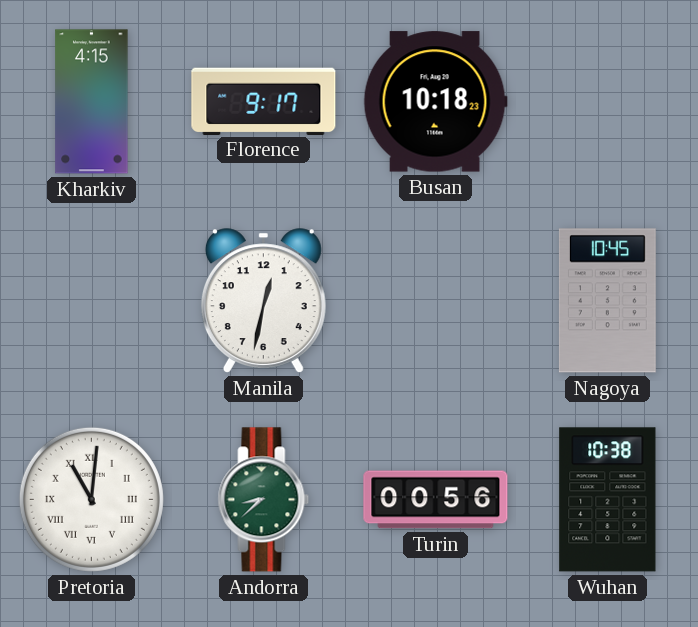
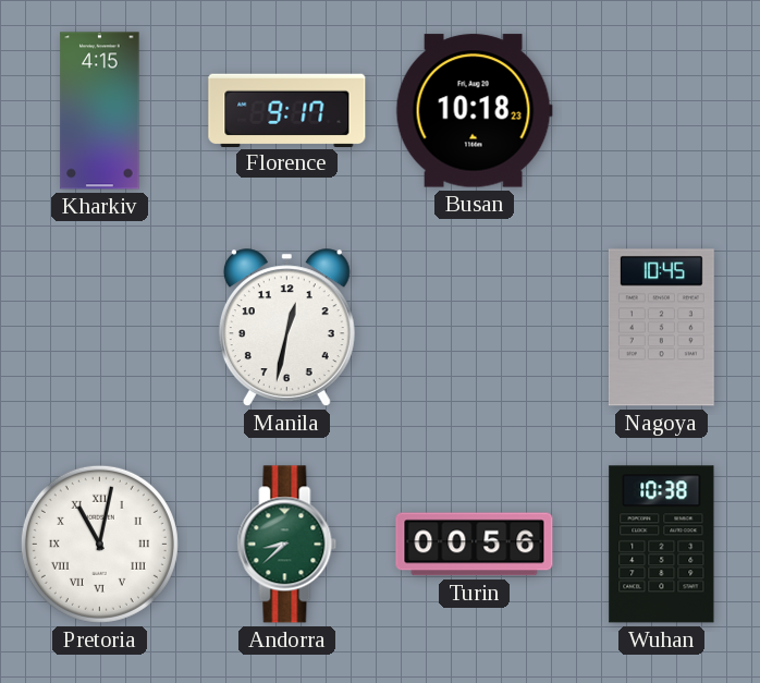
Pretoria: 11:01 -> 11:02 (99, 544)
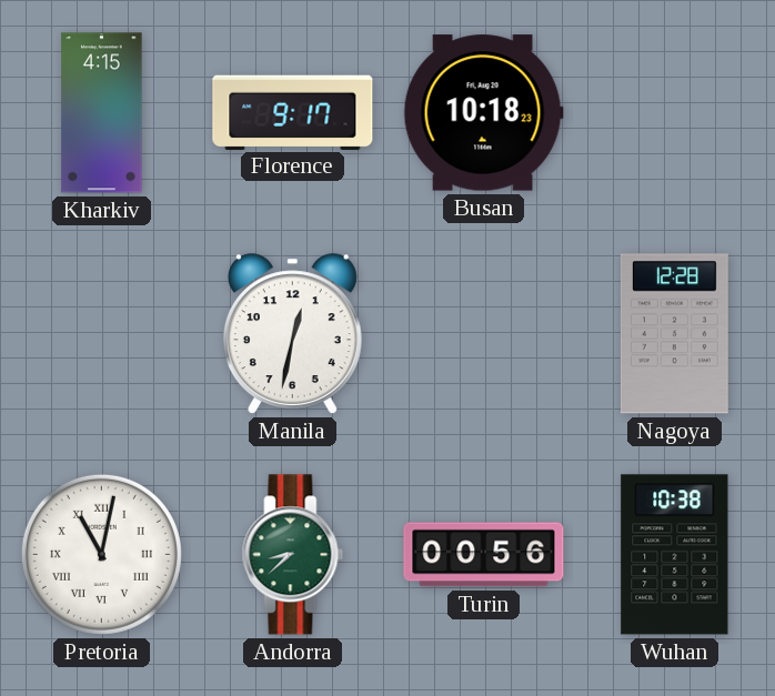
Nagoya: 10:45 -> 12:28 (674, 334)
